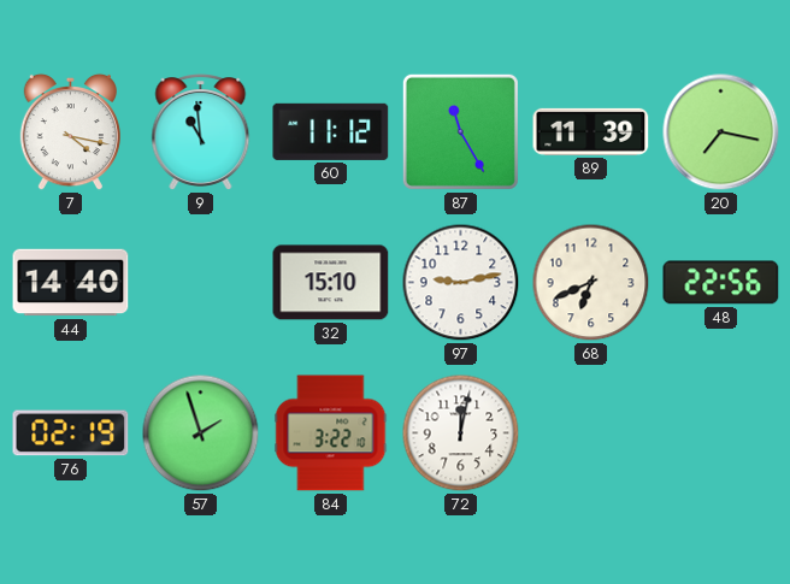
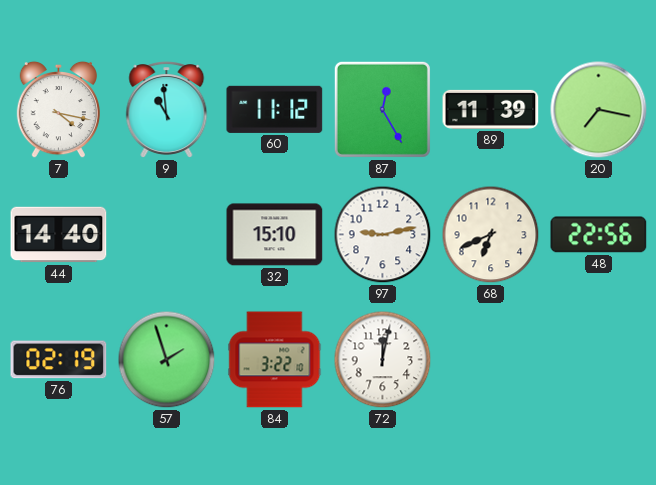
87: 11:25 -> 12:25 (382, 109)
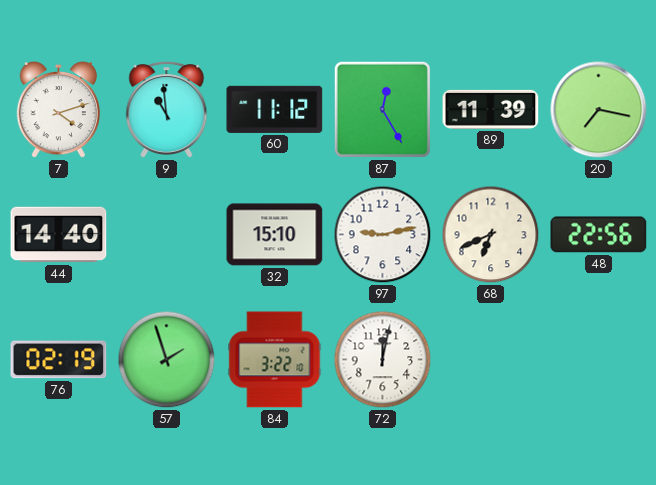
7: 4:17 -> 4:12 (58, 110)
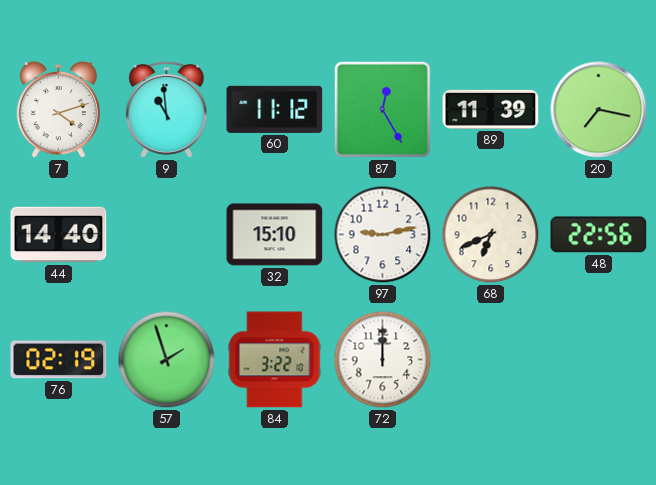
72: 12:02 -> 12:00 (383, 360)
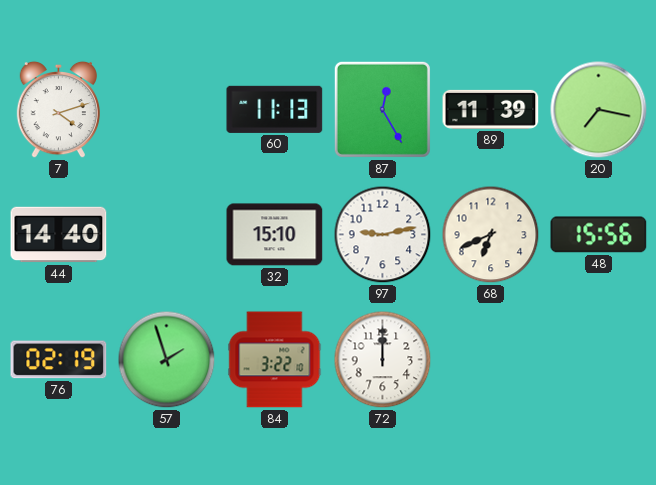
9: 10:59 -> none (167, 110)
60: 11:12 -> 11:13 (275, 109)
48: 22:56 -> 15:56 (599, 235)
